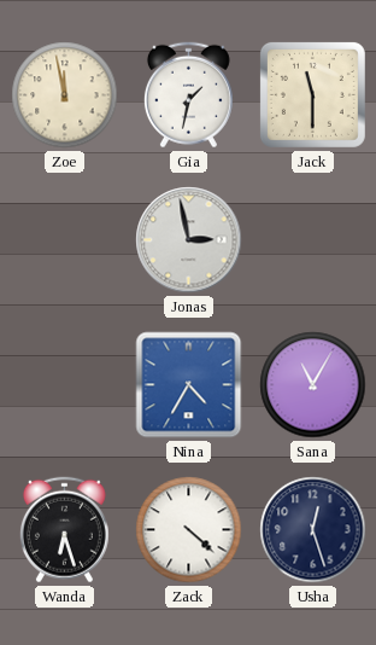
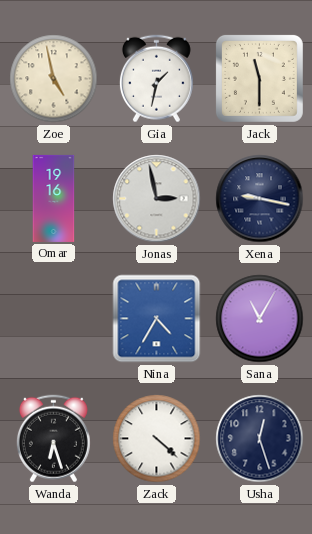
Zoe: 11:58 -> 4:58 (54, 79)
Omar: none -> 19:16 (54, 198)
Xena: none -> 9:17 (260, 199)
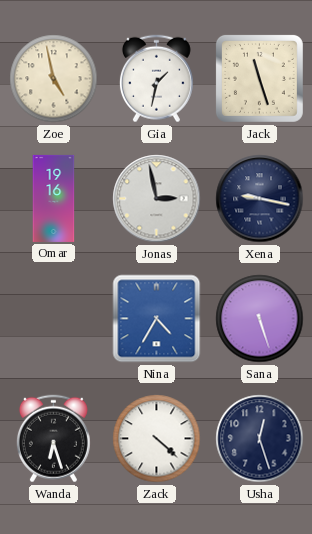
Jack: 11:30 -> 11:27 (259, 78)
Sana: 11:05 -> 5:27 (260, 319)
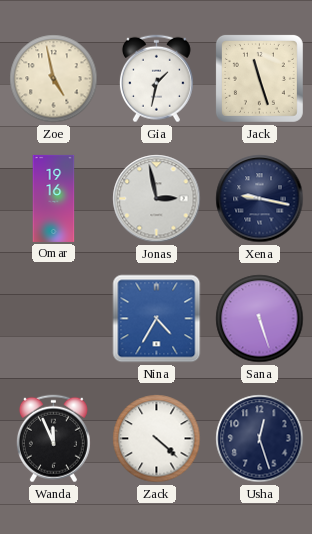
Wanda: 6:27 -> 11:56 (53, 439)
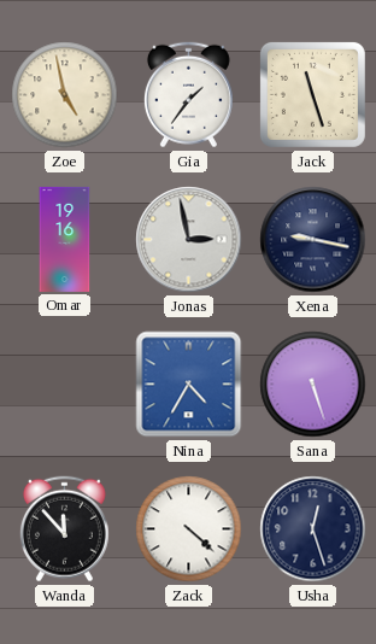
Gia: 1:32 -> 1:36 (188, 95)
Wanda: 11:56 -> 11:53 (64, 529)
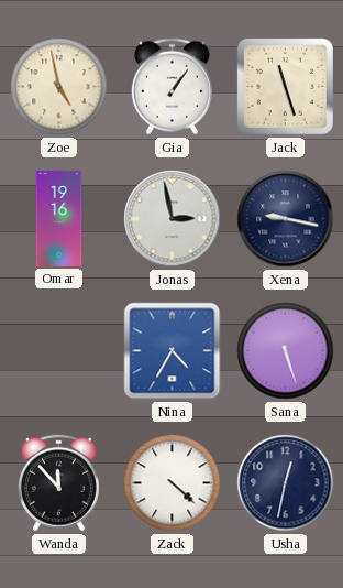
Gia: 1:36 -> 1:06 (171, 87)
Usha: 12:27 -> 12:32 (286, 483)
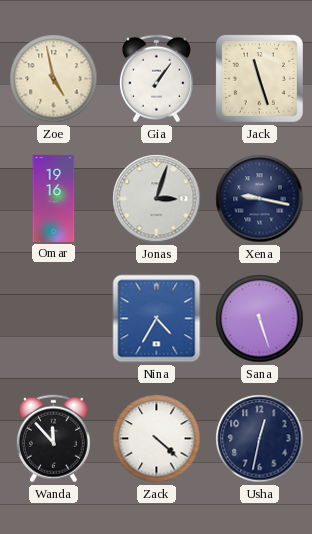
Jonas: 2:58 -> 3:03 (157, 199)
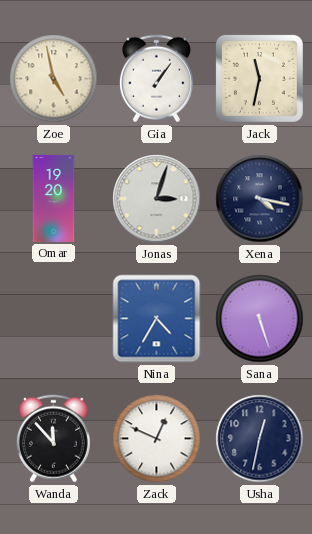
Jack: 11:27 -> 11:32 (259, 78)
Omar: 19:16 -> 19:20 (54, 198)
Xena: 9:17 -> 4:17 (260, 199)
Zack: 4:22 -> 12:49 (157, 439)
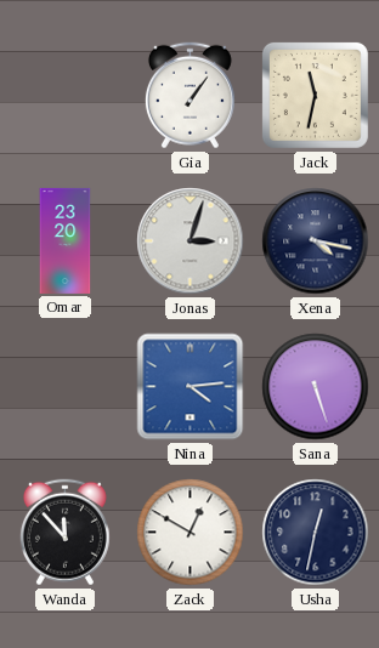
Zoe: 4:58 -> none (54, 79)
Omar: 19:20 -> 23:20 (66, 240)
Nina: 4:35 -> 4:14 (191, 387)
Zack: 12:49 -> 12:50 (191, 533)
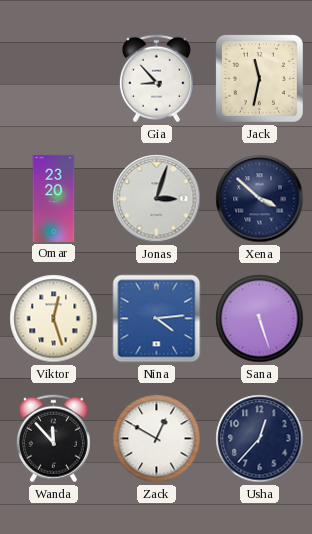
Gia: 1:06 -> 8:53 (156, 79)
Xena: 4:17 -> 3:52 (260, 199)
Viktor: none -> 12:27 (54, 319)
Usha: 12:32 -> 12:37 (260, 439)
